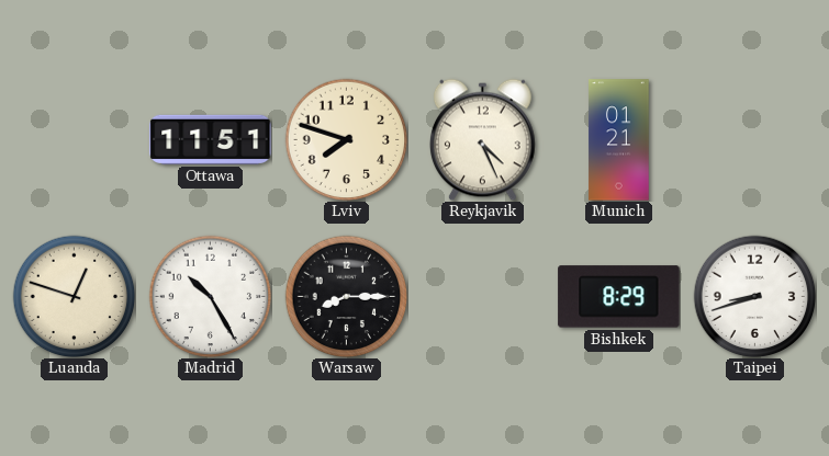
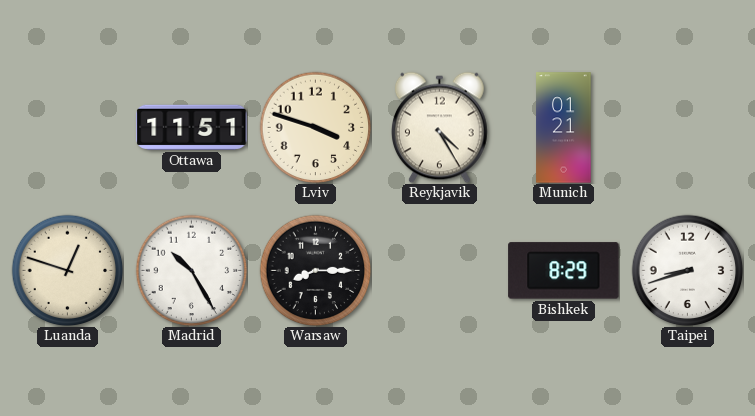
Lviv: 7:48 -> 3:48 (315, 127)
Reykjavik: 4:26 -> 4:25 (439, 127)
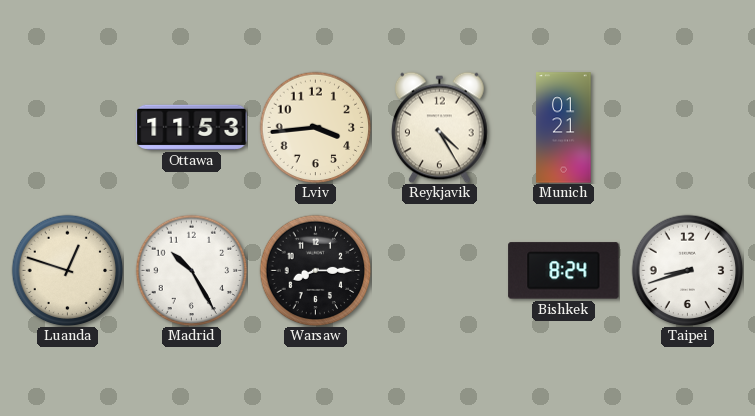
Ottawa: 11:51 -> 11:53 (192, 127)
Lviv: 3:48 -> 3:44 (315, 127)
Bishkek: 8:29 -> 8:24 (564, 271)
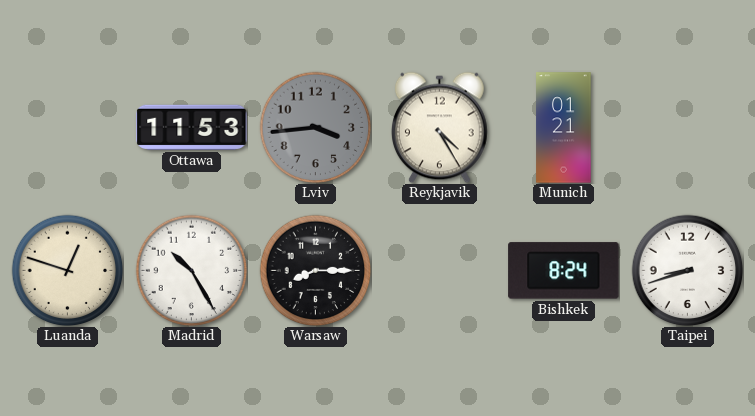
Lviv dial: cream -> grey (315, 127)
